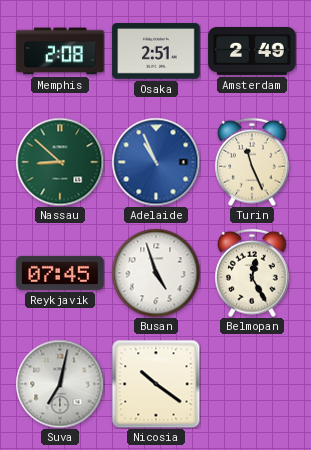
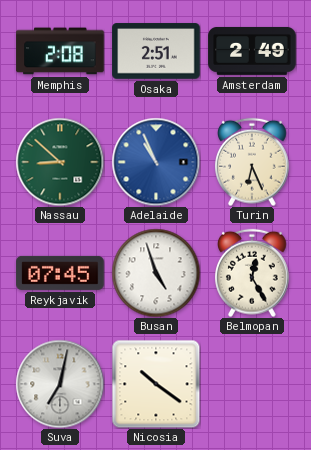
Turin: 11:26 -> 6:26 (253, 162)
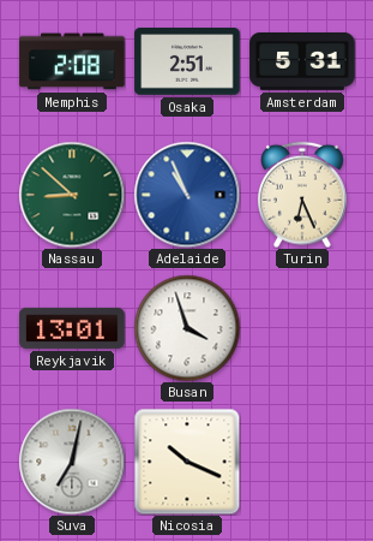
Amsterdam: 2:49 -> 5:31 (302, 61)
Reykjavik: 07:45 -> 13:01 (72, 328)
Busan: 4:57 -> 3:57 (187, 328)
Belmopan: 12:25 -> none (253, 273)
Nicosia: 10:21 -> 10:19 (187, 462)
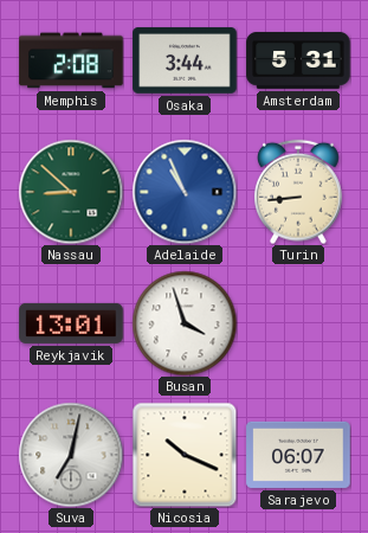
Osaka: 2:51 -> 3:44 (185, 60)
Turin: 6:26 -> 8:44 (299, 192)
Sarajevo: none -> 06:07 (298, 455)
